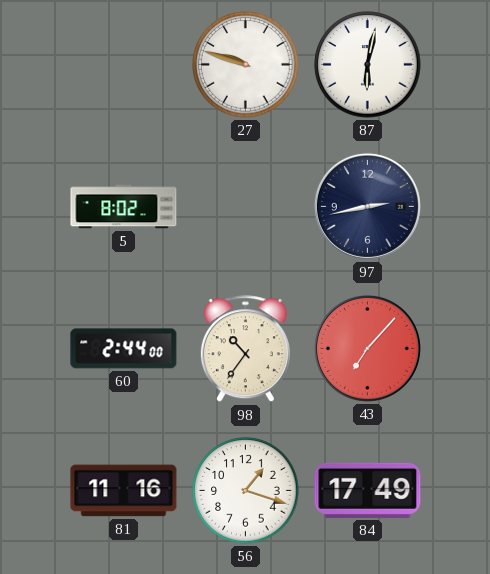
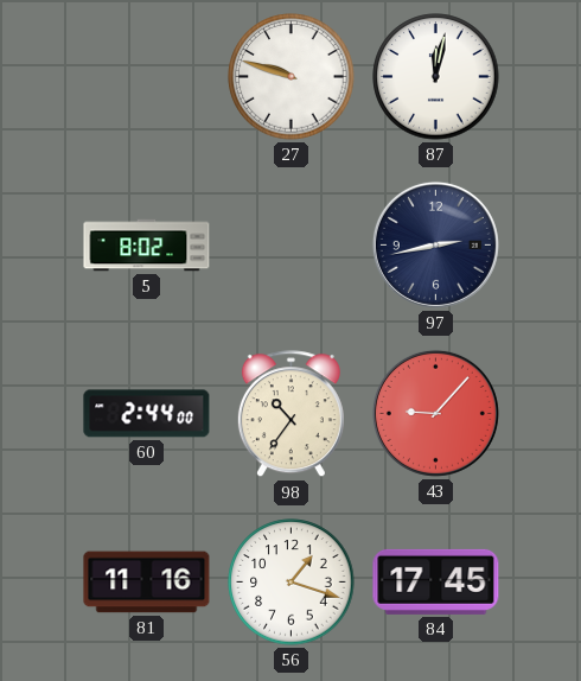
87: 6:02 -> 12:02 (436, 77)
43: 7:07 -> 9:07 (435, 413)
84: 17:49 -> 17:45 (436, 581)
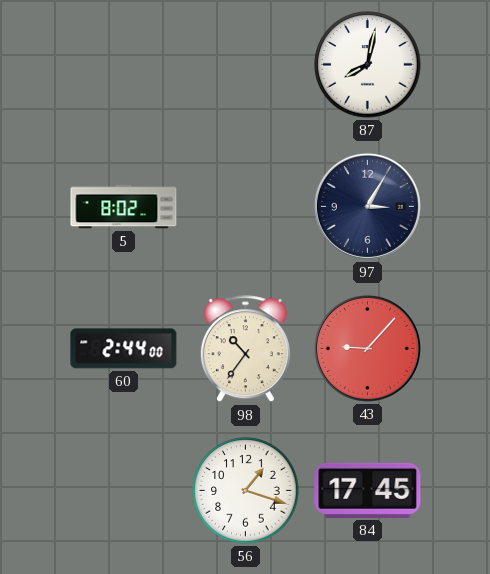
27: 9:48 -> none (292, 77)
87: 12:02 -> 8:02 (368, 65)
97: 2:43 -> 3:05 (367, 206)
81: 11:16 -> none (147, 583)
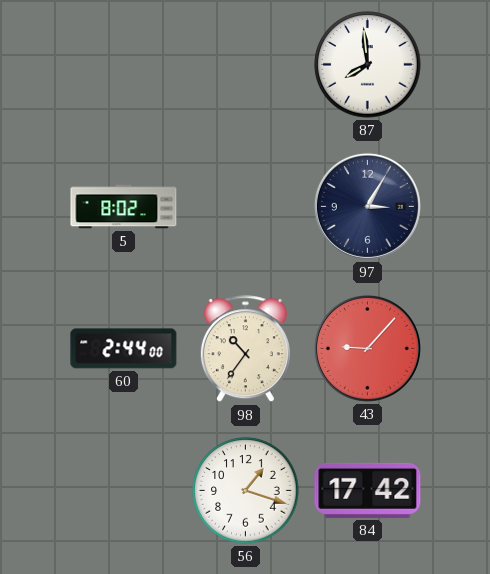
87: 8:02 -> 7:59 (368, 65)
84: 17:45 -> 17:42 (368, 490)
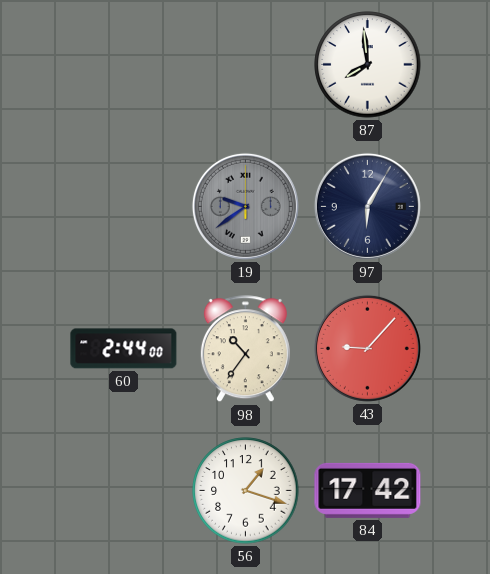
5: 8:02 -> none (124, 207)
19: none -> 9:39 (245, 206)
97: 3:05 -> 6:05 (367, 206)
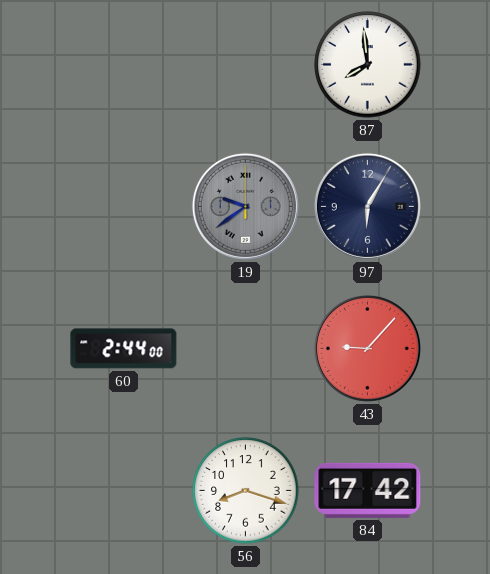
98: 10:36 -> none (245, 349)
56: 1:18 -> 8:18 (246, 491)
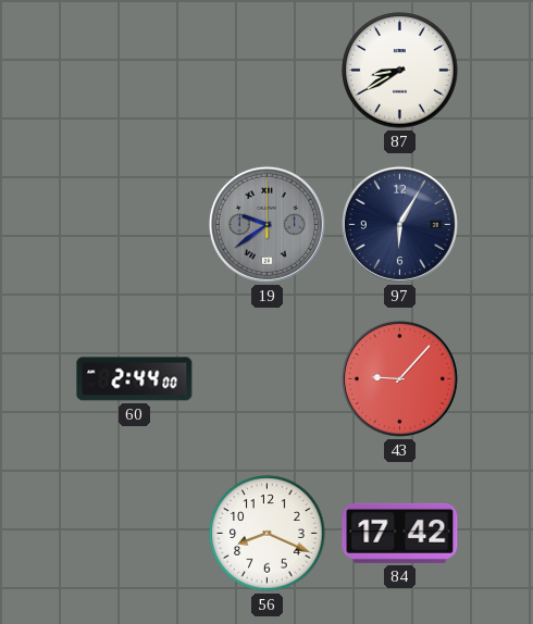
87: 7:59 -> 8:40 (400, 71)
56: 8:18 -> 8:19 (268, 534)
